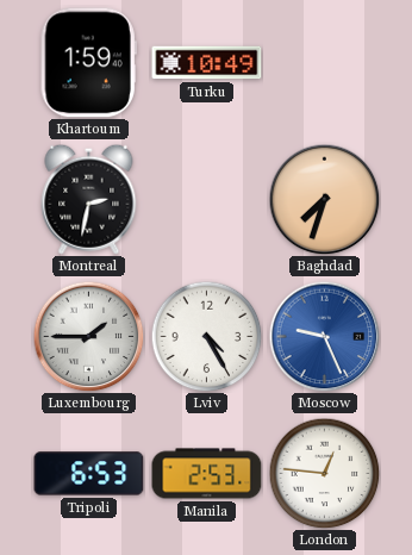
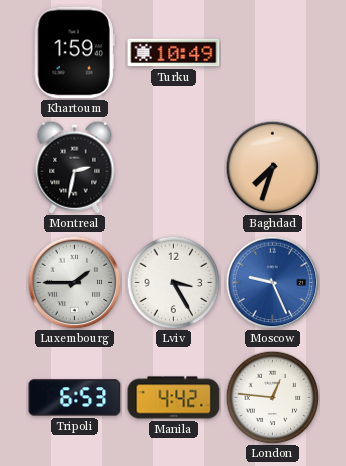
Lviv: 4:25 -> 3:25 (173, 282)
Manila: 2:53 -> 4:42 (174, 398)
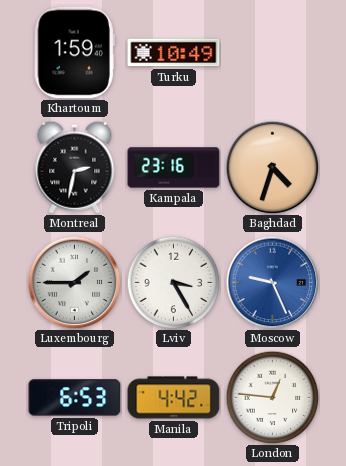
Kampala: none -> 23:16 (174, 168)
Baghdad: 7:33 -> 4:33 (272, 167)
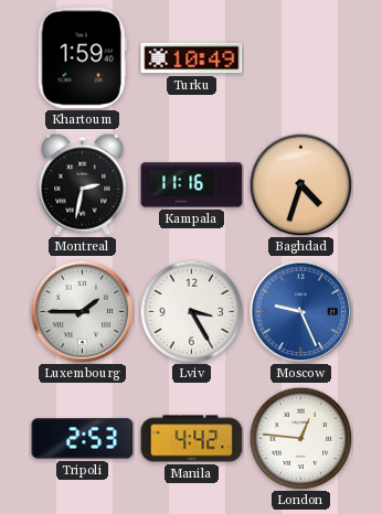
Kampala: 23:16 -> 11:16 (192, 185)
Tripoli: 6:53 -> 2:53 (83, 439)
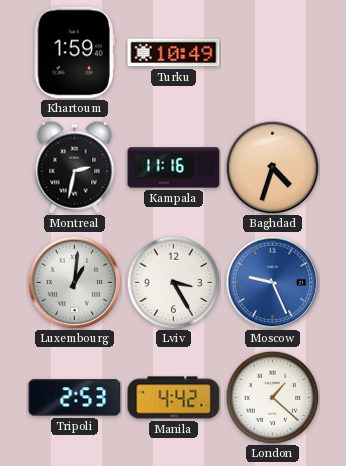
Luxembourg: 1:45 -> 1:01 (74, 282)
London: 12:46 -> 1:22 (272, 397)
